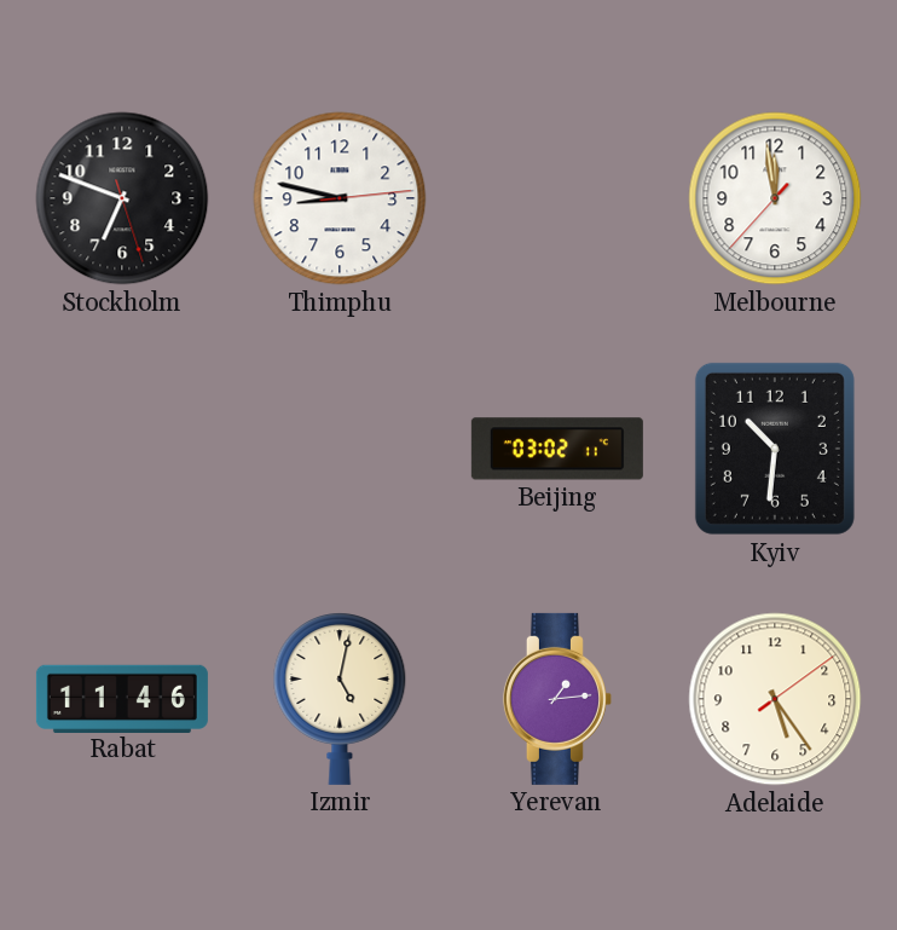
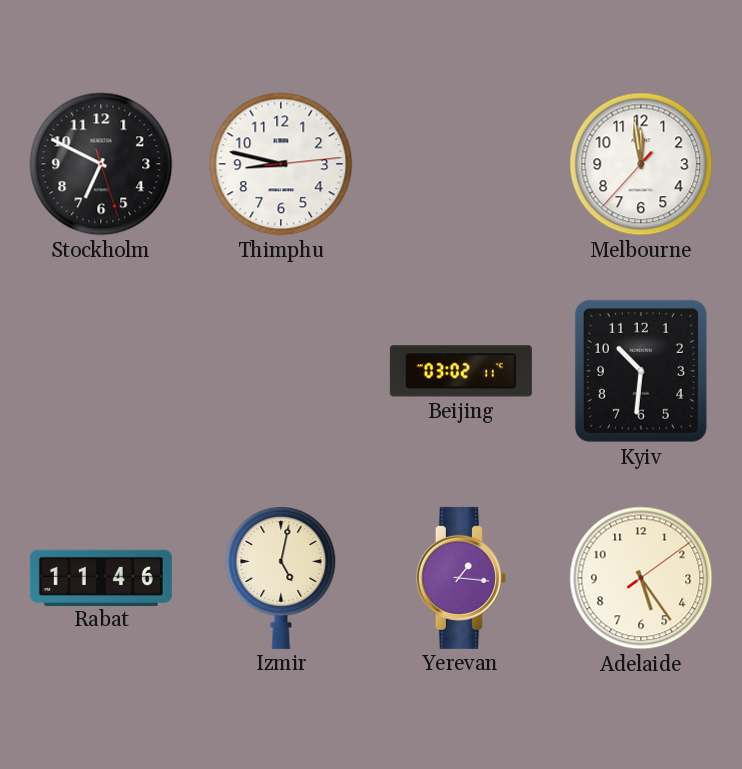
Stockholm: 6:48 -> 6:49 (101, 164)
Yerevan: 1:14 -> 1:16 (461, 578)
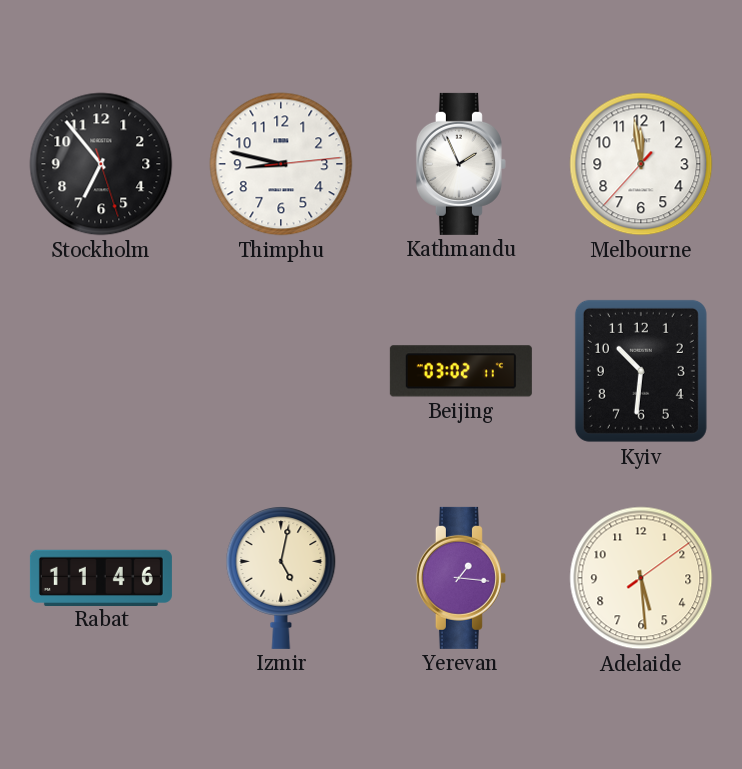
Stockholm: 6:49 -> 6:53 (101, 164)
Kathmandu: none -> 1:56 (461, 164)
Adelaide: 5:24 -> 5:29 (641, 578)
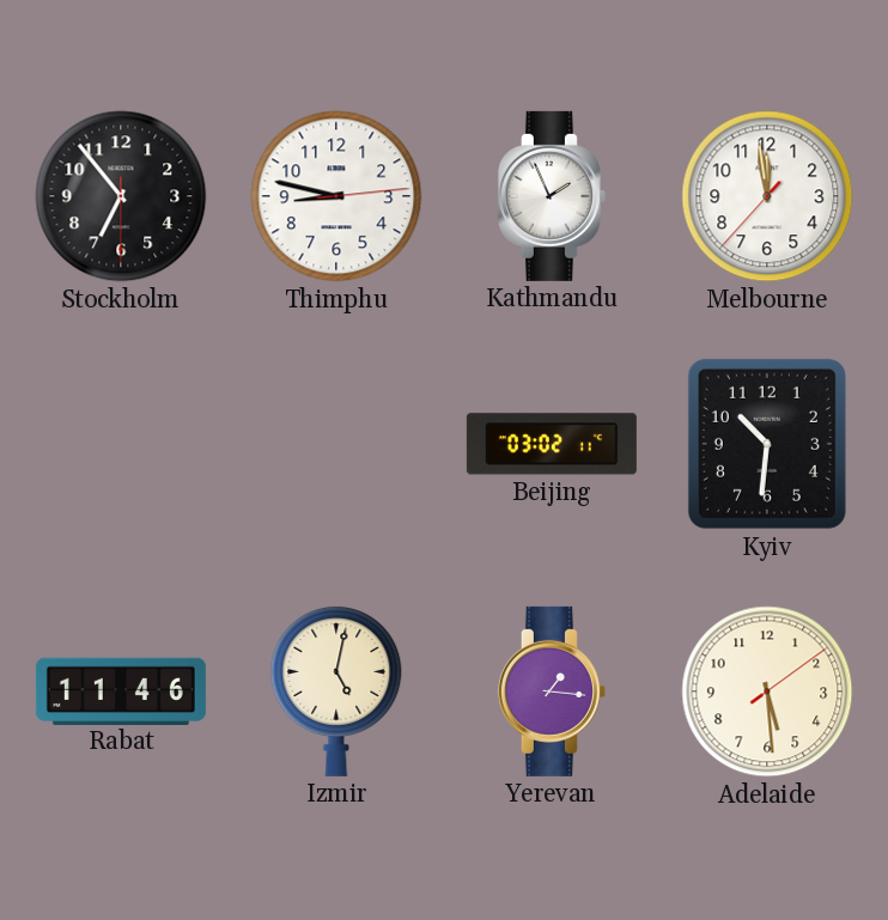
Stockholm: 6:53:27 -> 6:53:30 (121, 196)
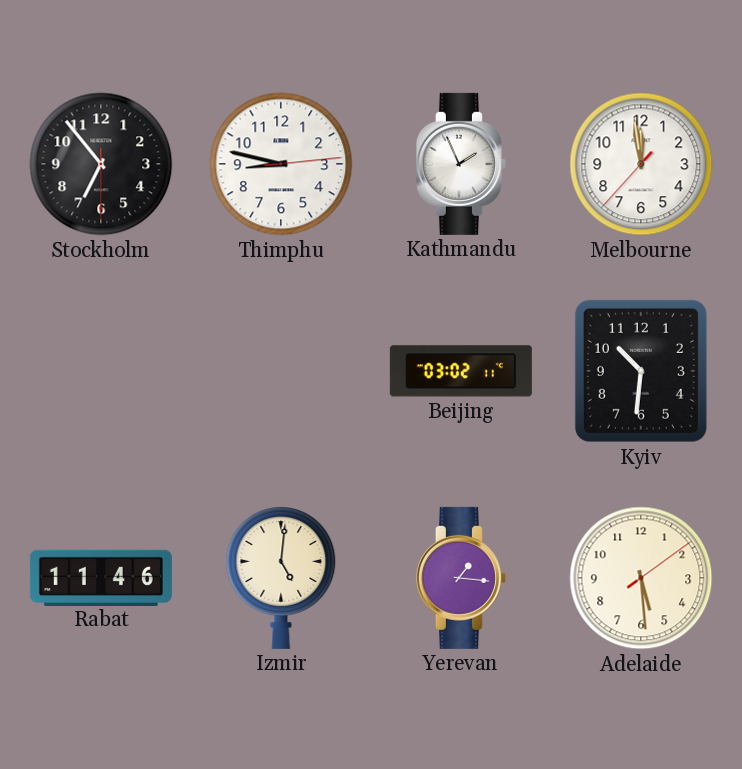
Izmir: 5:02 -> 5:01 (281, 578)
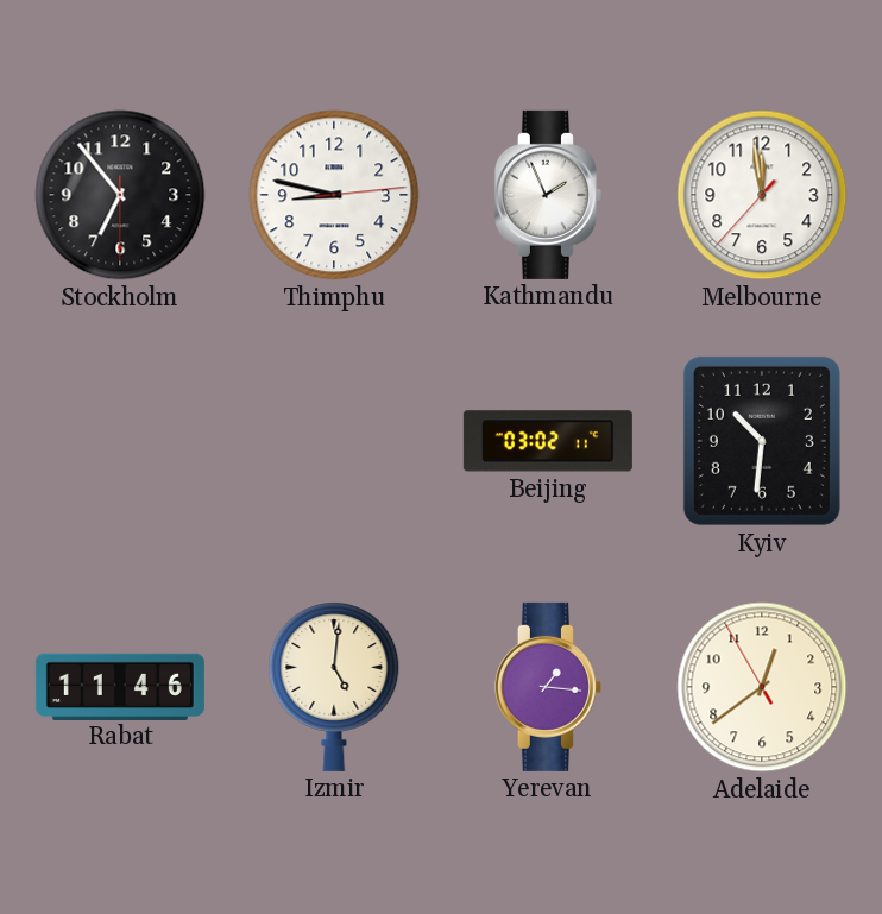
Adelaide: 5:29 -> 12:38 (762, 687)
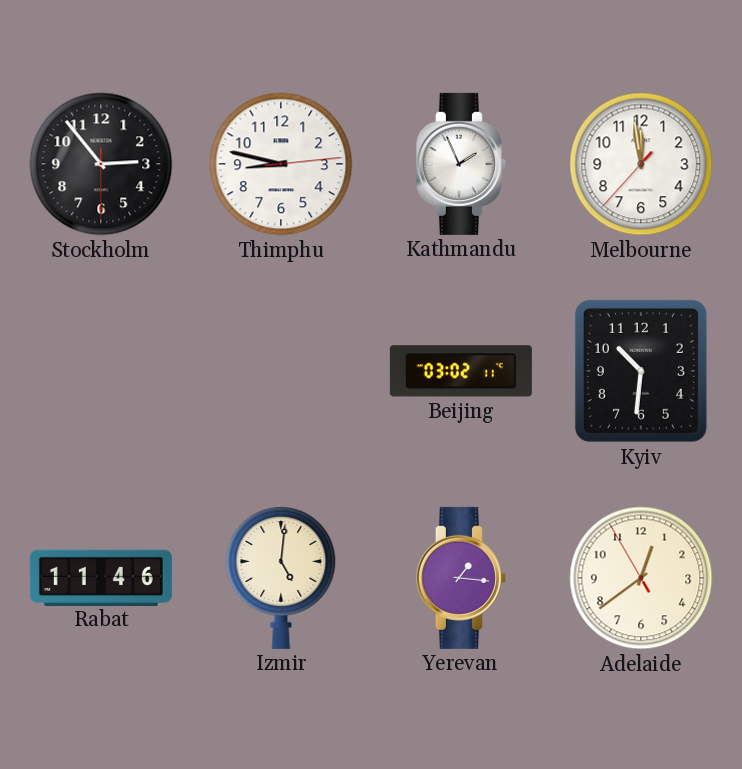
Stockholm: 6:53 -> 2:53 (101, 164)
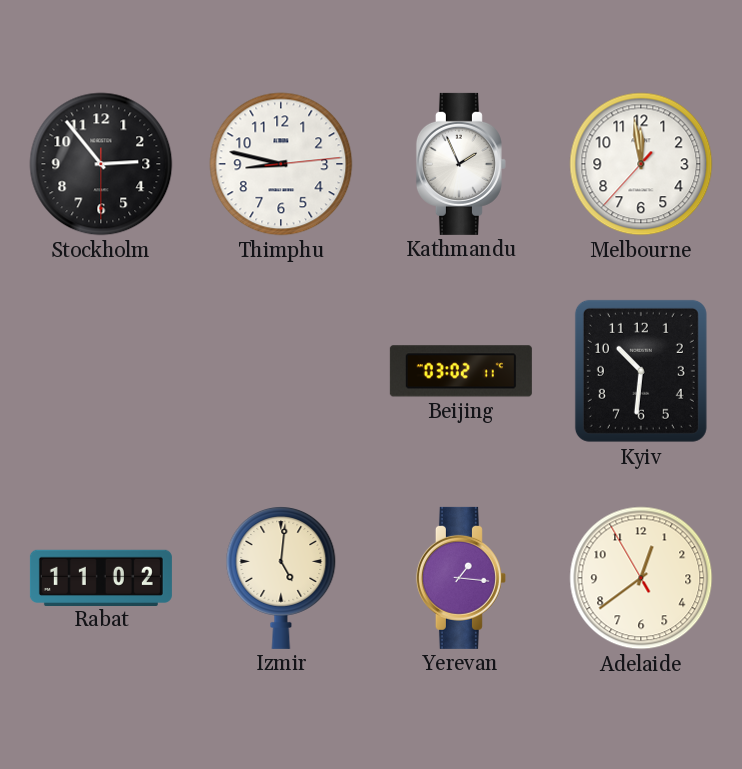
Rabat: 11:46 -> 11:02 (101, 577)
